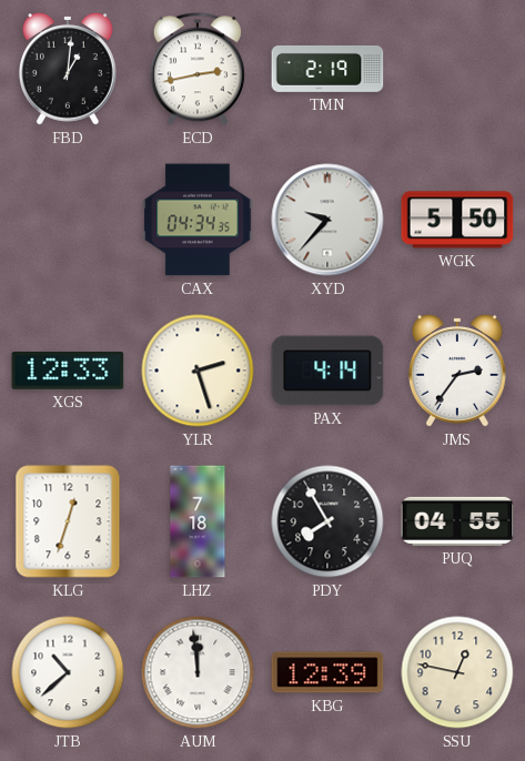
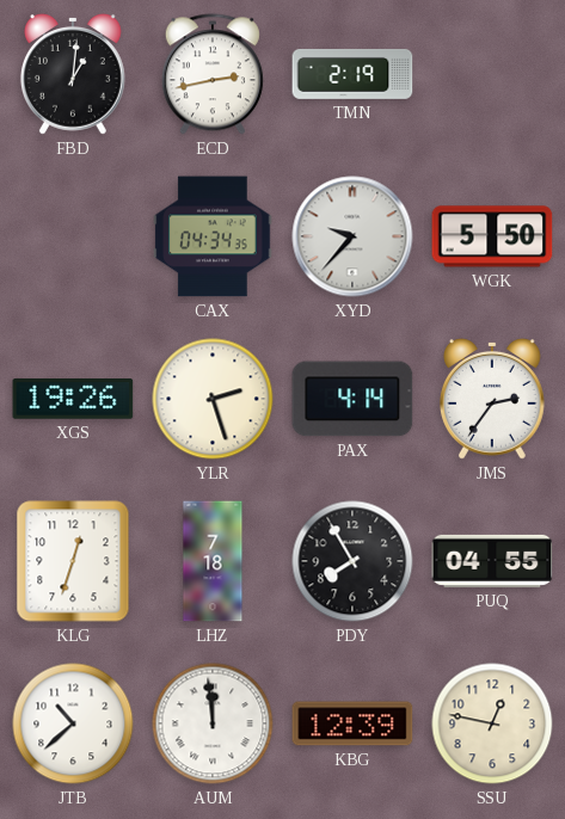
XGS: 12:33 -> 19:26 (73, 399)
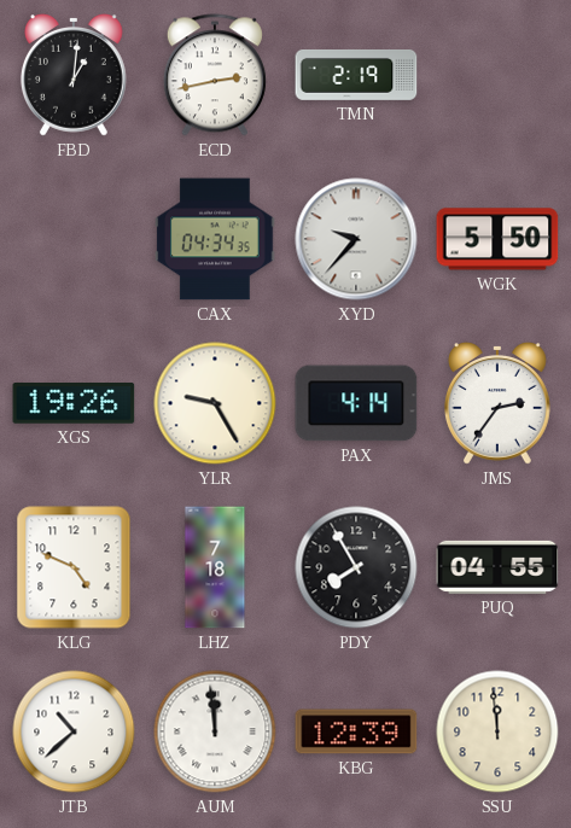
YLR: 2:27 -> 9:25 (215, 403)
KLG: 12:33 -> 4:49 (74, 567)
SSU: 12:47 -> 11:59 (497, 731)
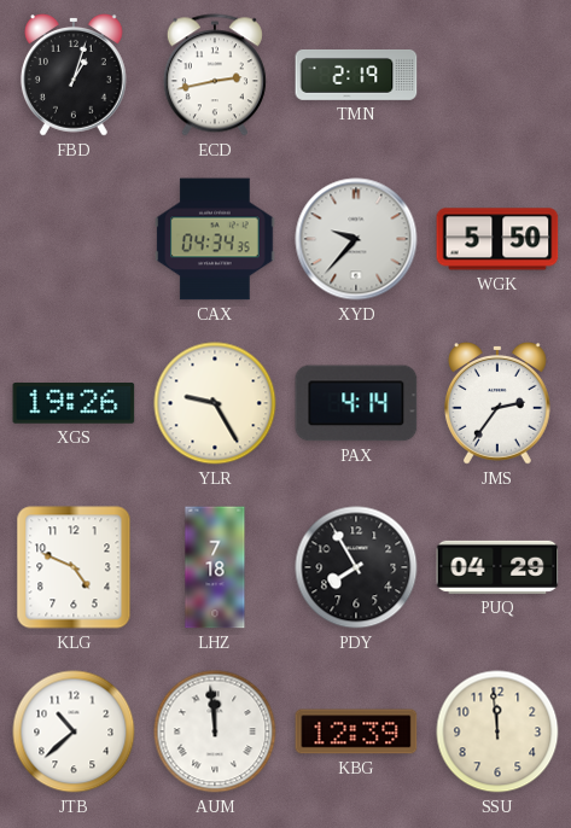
FBD: 1:01 -> 1:03 (74, 76)
PUQ: 04:55 -> 04:29 (497, 567)
